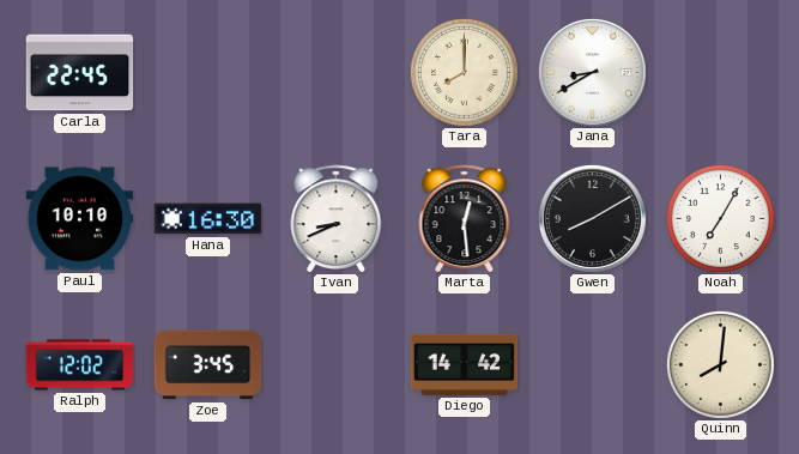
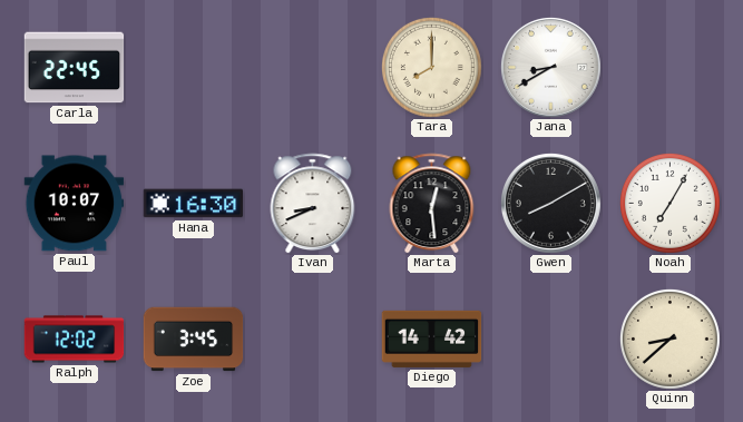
Paul: 10:10 -> 10:07 (75, 204)
Quinn: 8:01 -> 8:38 (669, 338)
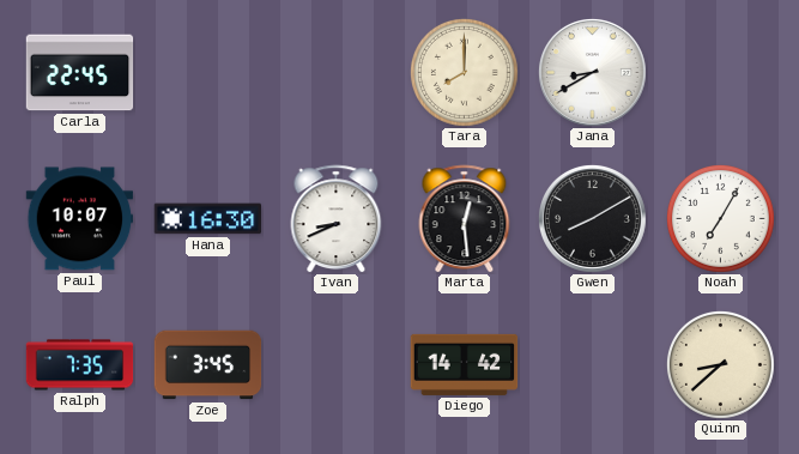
Ralph: 12:02 -> 7:35 (80, 365)
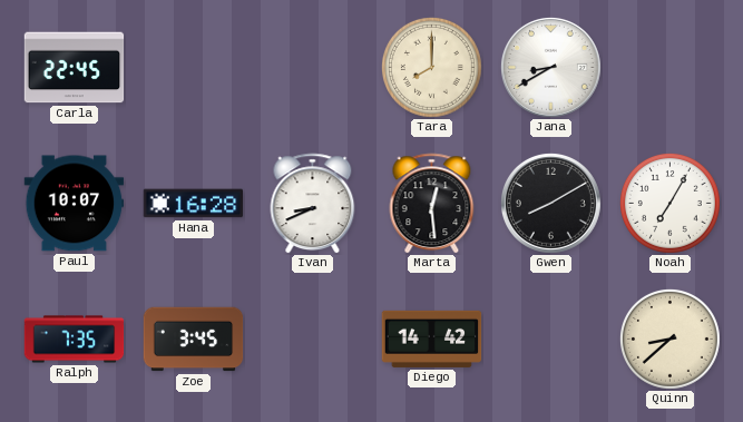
Hana: 16:30 -> 16:28 (194, 204)
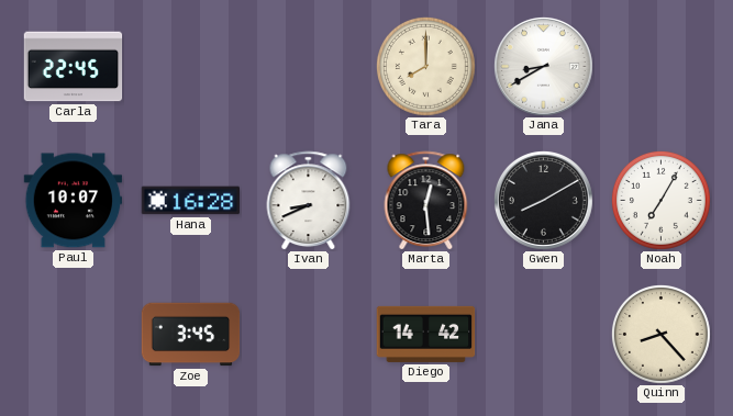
Ralph: 7:35 -> none (75, 340)
Quinn: 8:38 -> 8:23 (660, 334)
